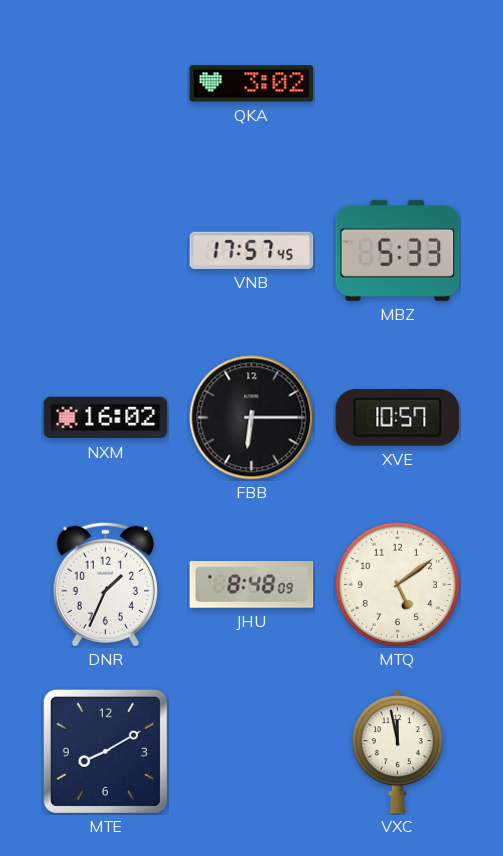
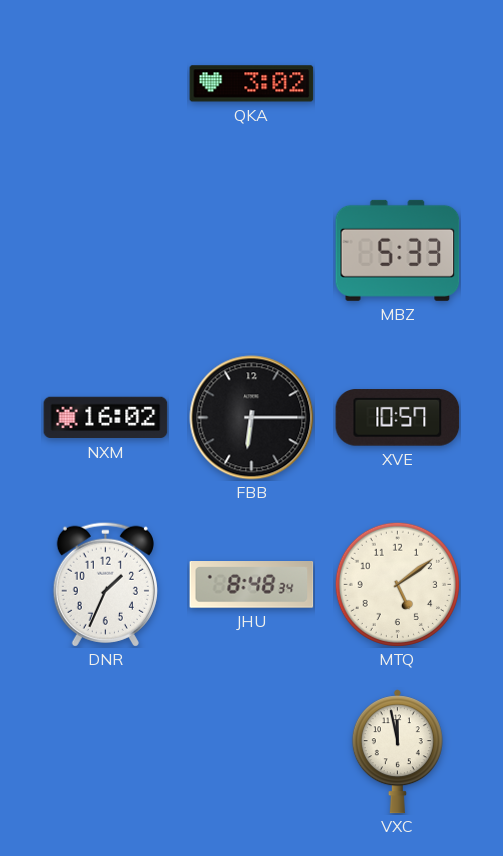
VNB: 17:57 -> none (252, 250)
JHU: 8:48:09 -> 8:48:34 (252, 585)
MTE: 8:10 -> none (105, 751)
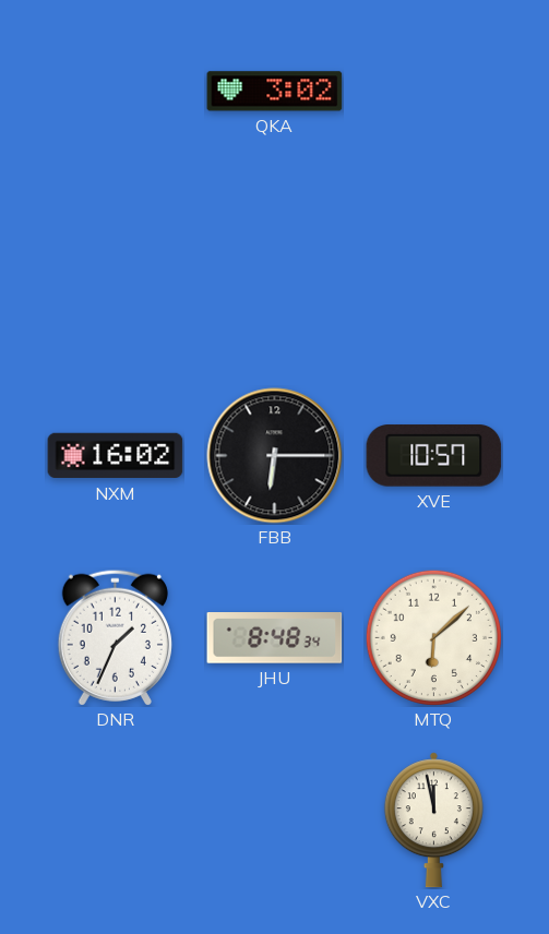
MBZ: 5:33 -> none (398, 250)
MTQ: 5:09 -> 6:08 (433, 637)
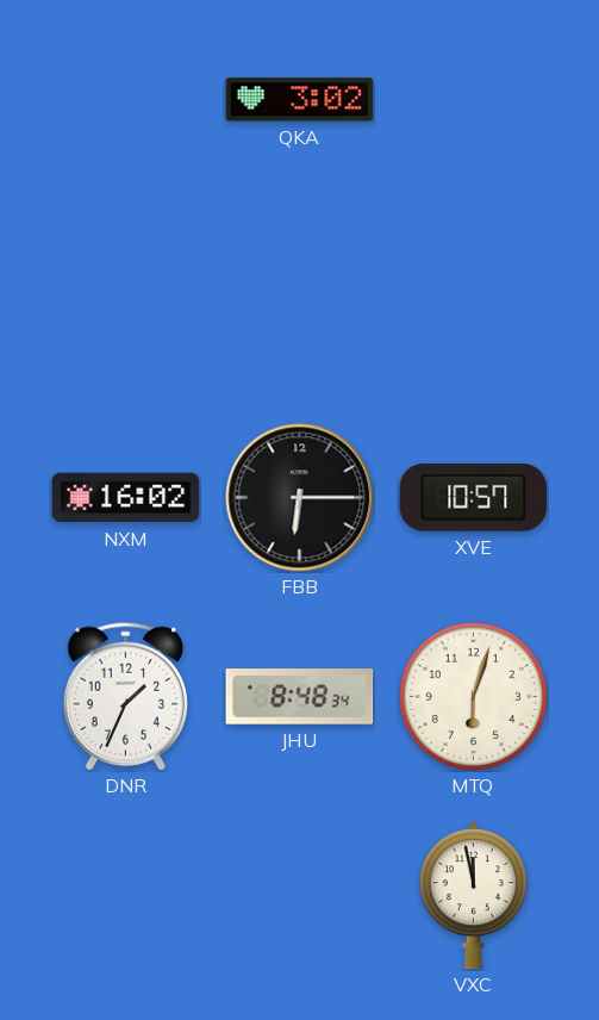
MTQ: 6:08 -> 6:03 (473, 696)
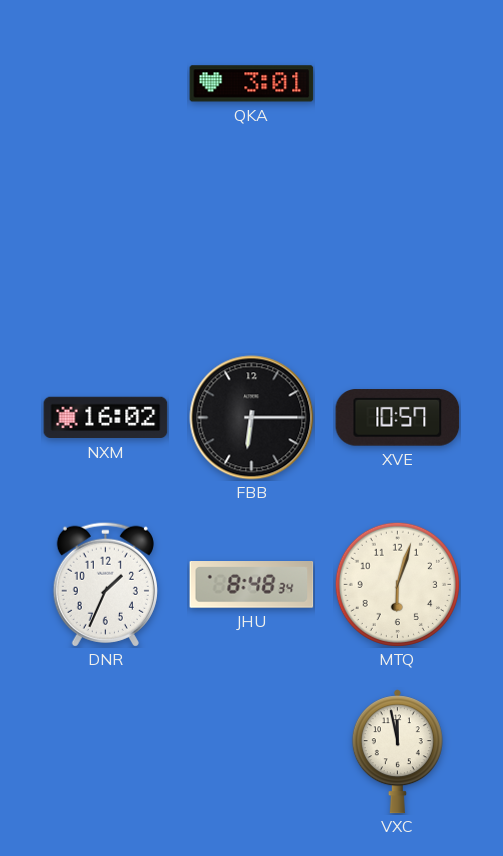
QKA: 3:02 -> 3:01 (252, 84)
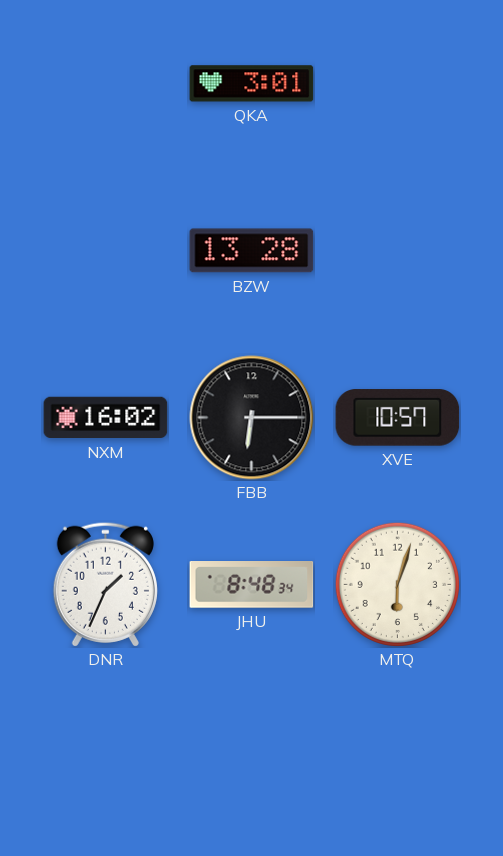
BZW: none -> 13:28 (252, 251)
VXC: 11:58 -> none (397, 752)
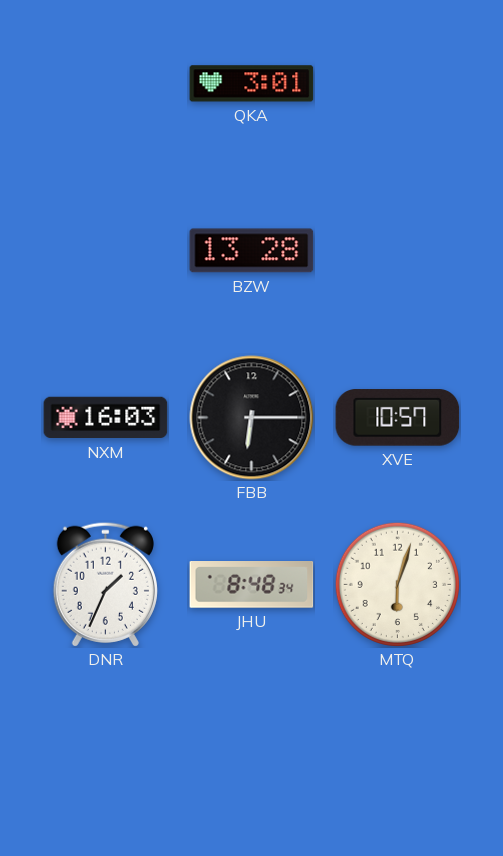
NXM: 16:02 -> 16:03 (106, 418)
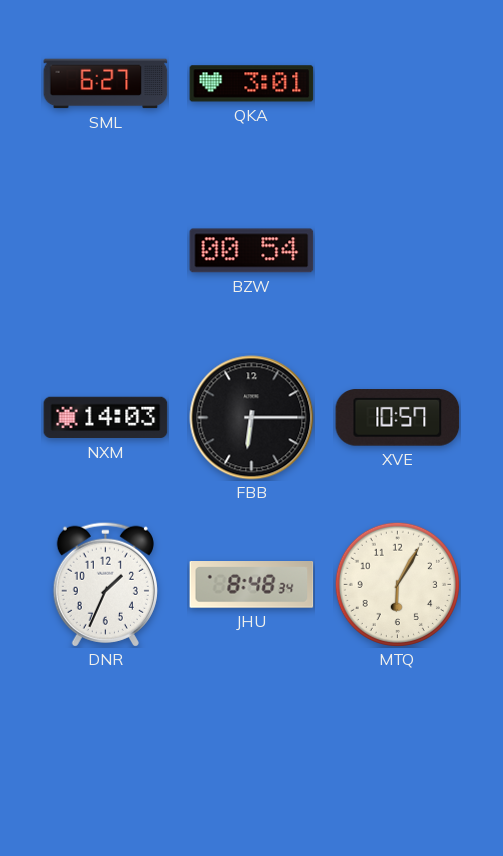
SML: none -> 6:27 (106, 84)
BZW: 13:28 -> 00:54 (252, 251)
NXM: 16:03 -> 14:03 (106, 418)
MTQ: 6:03 -> 6:05 (397, 584)
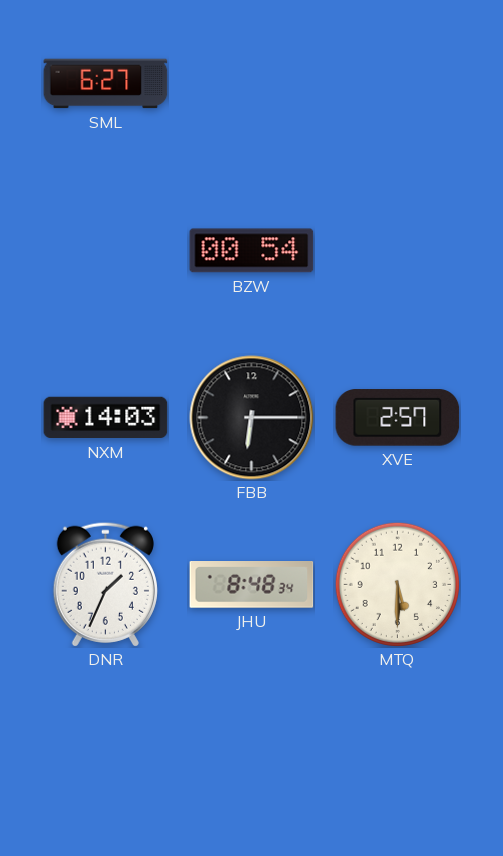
QKA: 3:01 -> none (252, 84)
XVE: 10:57 -> 2:57 (398, 418)
MTQ: 6:05 -> 5:30 (397, 584)
